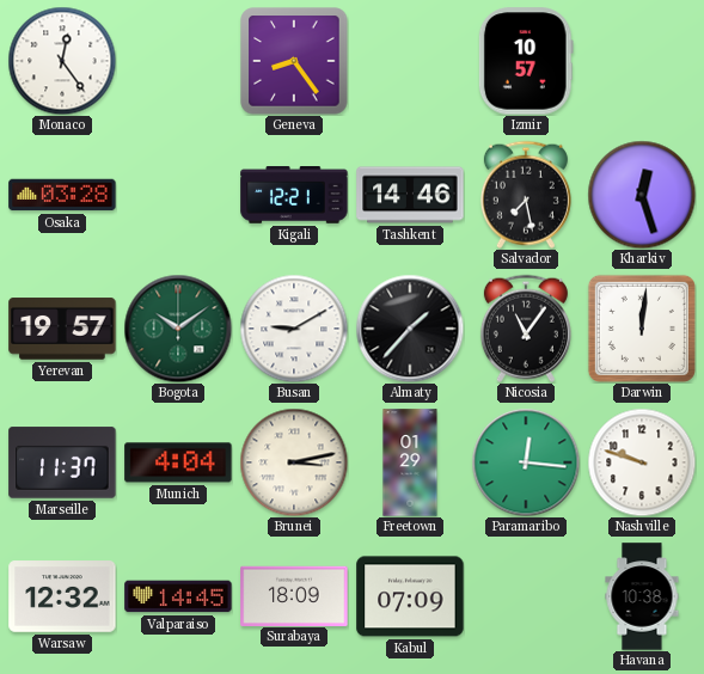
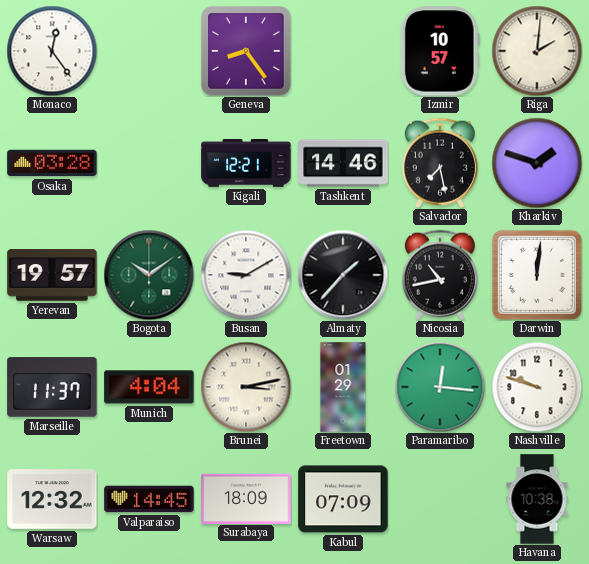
Riga: none -> 2:01 (537, 51)
Kharkiv: 12:27 -> 1:48 (537, 163)
Nicosia: 11:06 -> 10:43 (440, 275)
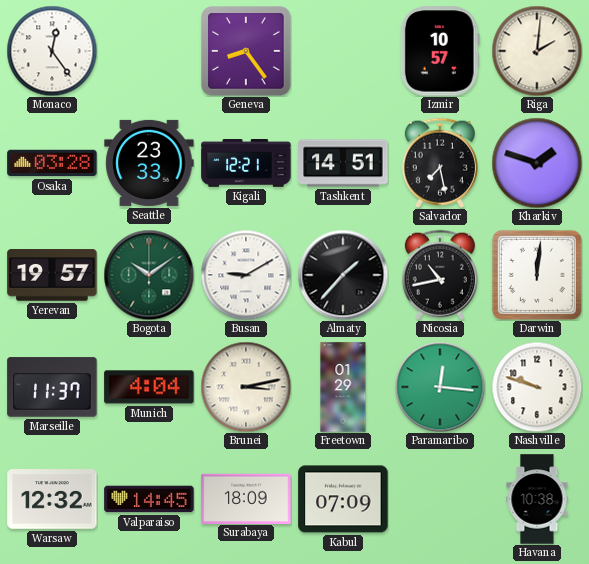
Seattle: none -> 23:33 (149, 163)
Tashkent: 14:46 -> 14:51 (343, 163)
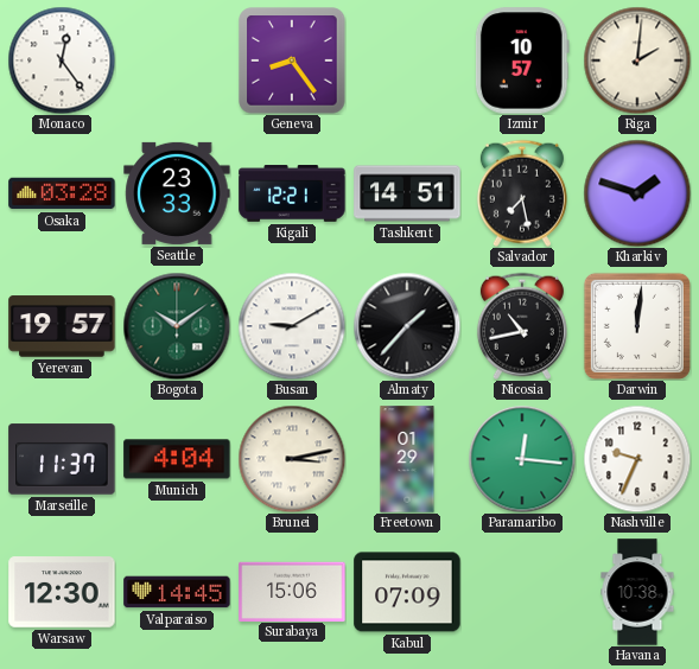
Nashville: 9:48 -> 9:34 (637, 459)
Warsaw: 12:32 -> 12:30 (62, 592)
Surabaya: 18:09 -> 15:06 (292, 591)
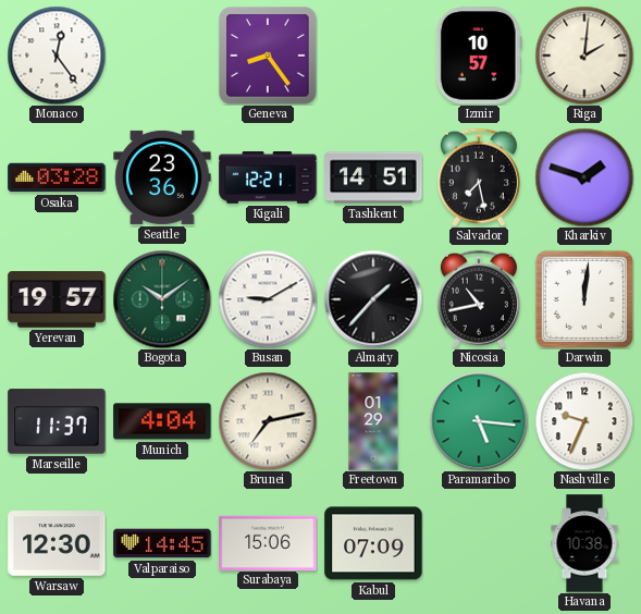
Seattle: 23:33 -> 23:36 (162, 177)
Brunei: 3:13 -> 7:13 (268, 421)
Paramaribo: 12:16 -> 5:16 (479, 421)
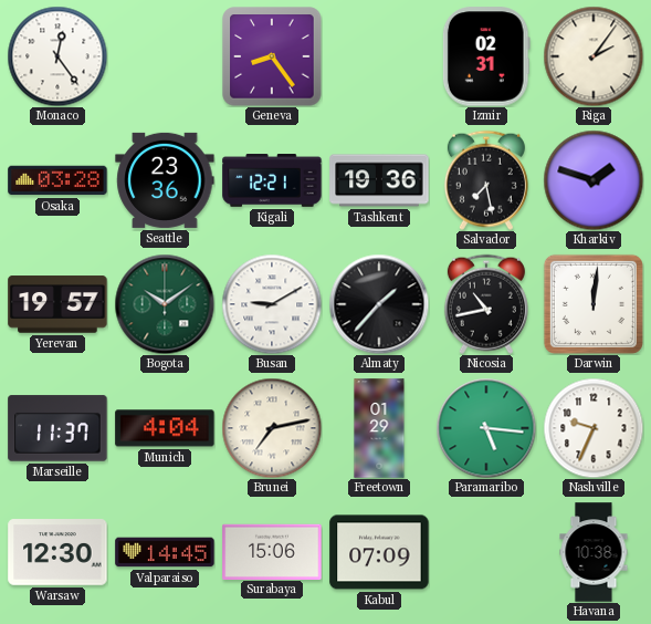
Izmir: 10:57 -> 02:31 (486, 56)
Riga: 2:01 -> 2:06 (594, 56)
Tashkent: 14:51 -> 19:36 (379, 180)
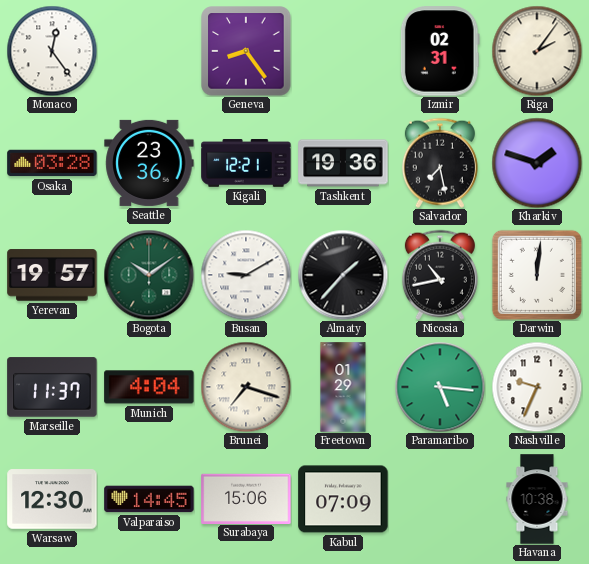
Brunei: 7:13 -> 7:18 (246, 387)
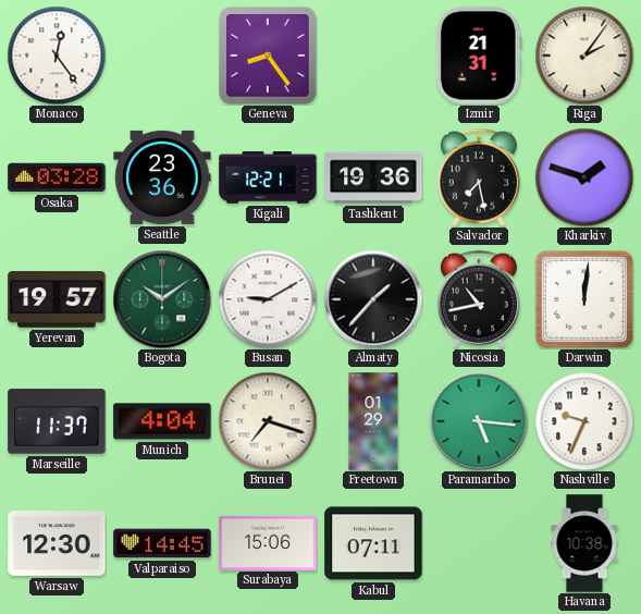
Izmir: 02:31 -> 21:31 (479, 56)
Kabul: 07:09 -> 07:11 (373, 543)
